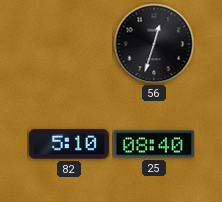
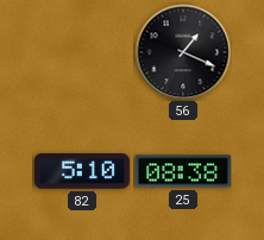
56: 12:33 -> 1:19 (183, 52)
25: 08:40 -> 08:38 (183, 171)
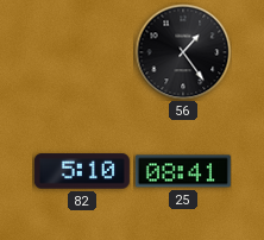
56: 1:19 -> 1:24 (183, 52)
25: 08:38 -> 08:41 (183, 171)
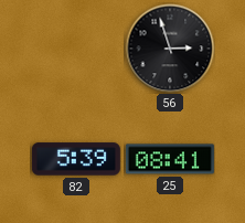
56: 1:24 -> 2:57 (170, 49)
82: 5:10 -> 5:39 (76, 159)
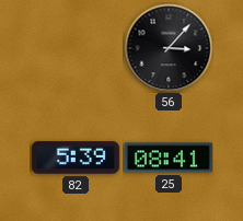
56: 2:57 -> 3:07 (169, 48)
